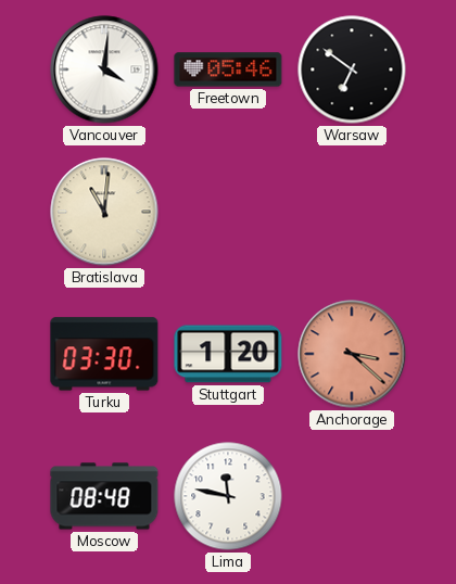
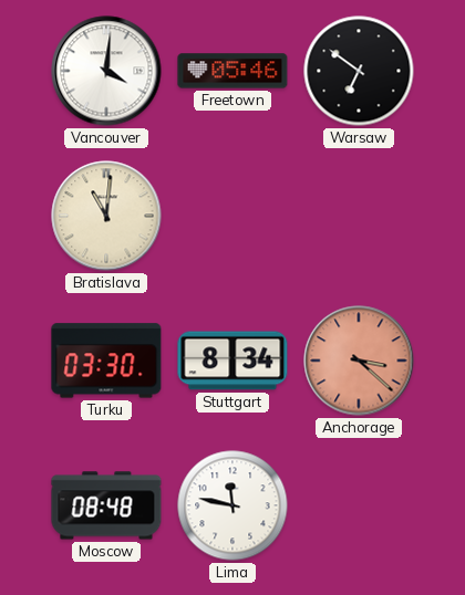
Stuttgart: 1:20 -> 8:34 (232, 361)
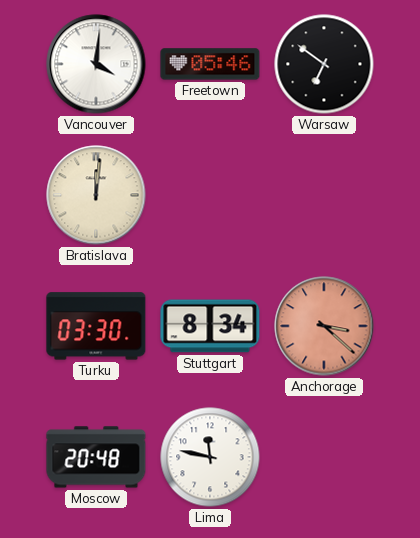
Bratislava: 11:01 -> 12:01 (96, 195)
Moscow: 08:48 -> 20:48 (96, 457)
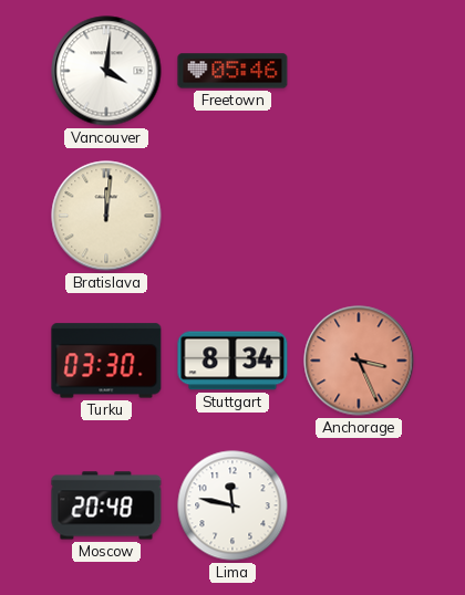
Warsaw: 6:51 -> none (324, 64)
Anchorage: 3:22 -> 3:26 (359, 361)
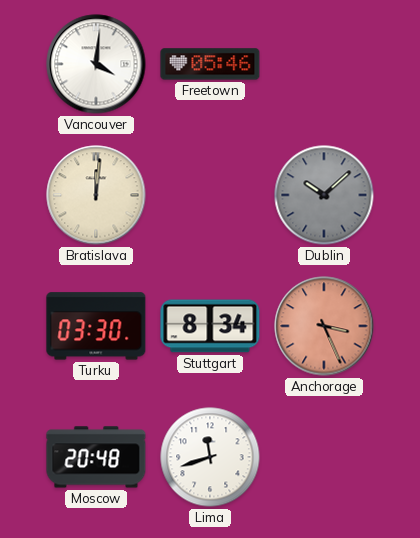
Dublin: none -> 10:08 (324, 195)
Lima: 11:47 -> 11:42 (210, 457)
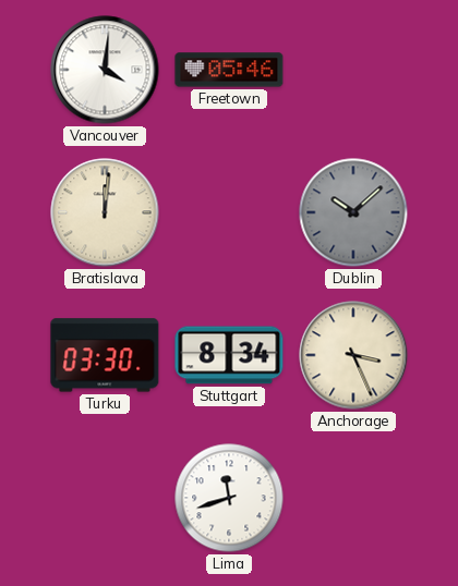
Anchorage dial: salmon -> cream (353, 355)
Moscow: 20:48 -> none (96, 457)
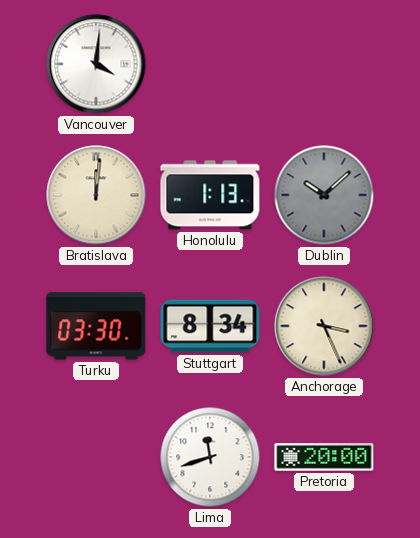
Freetown: 05:46 -> none (229, 70)
Honolulu: none -> 1:13 (210, 195)
Pretoria: none -> 20:00 (324, 457)
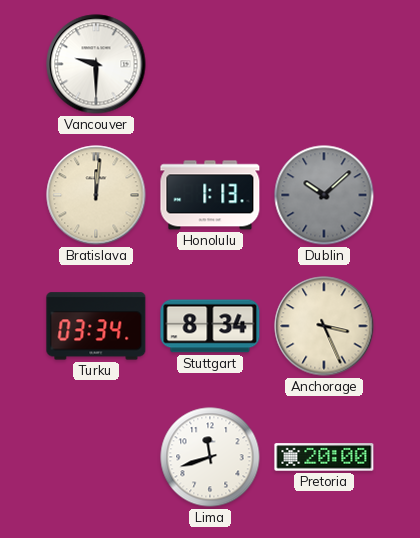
Vancouver: 4:01 -> 9:30 (96, 64)
Turku: 03:30 -> 03:34 (96, 326)
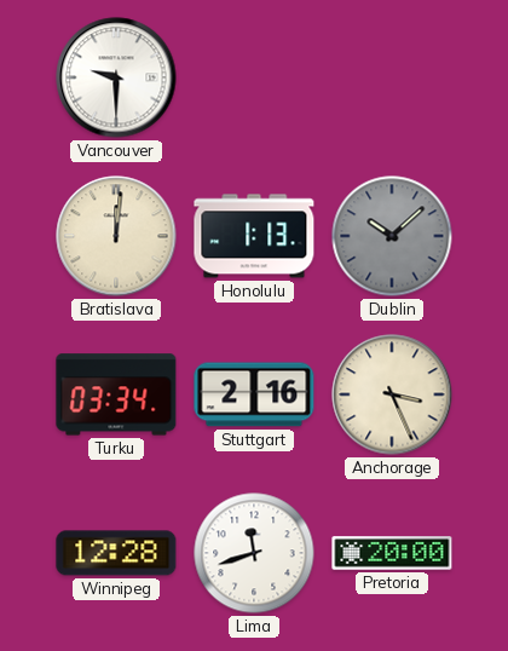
Stuttgart: 8:34 -> 2:16 (254, 394)
Winnipeg: none -> 12:28 (116, 553)
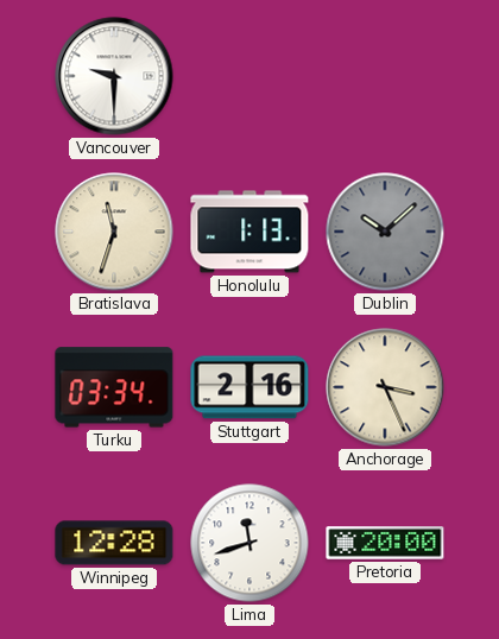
Bratislava: 12:01 -> 11:33 (114, 232)
